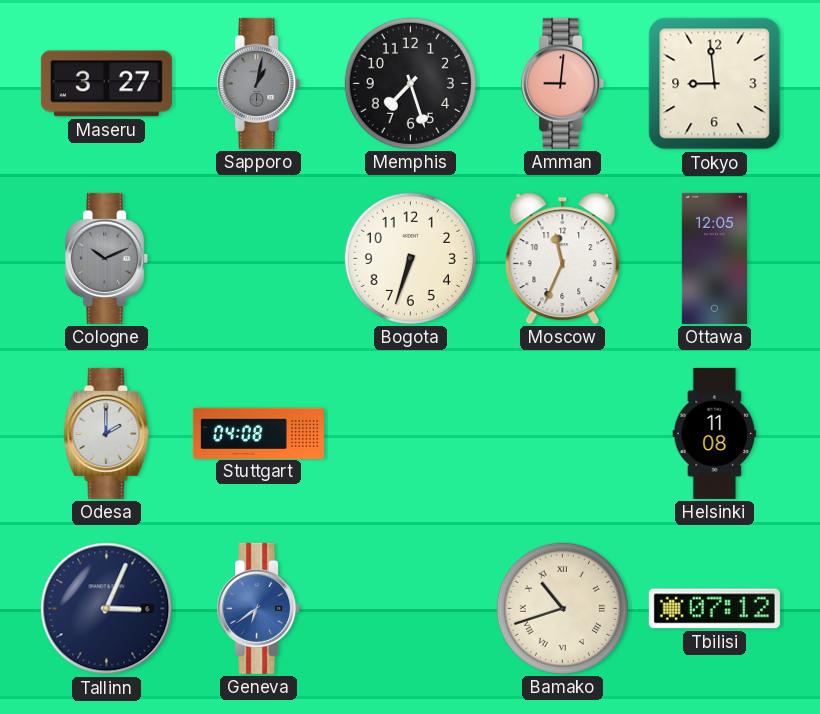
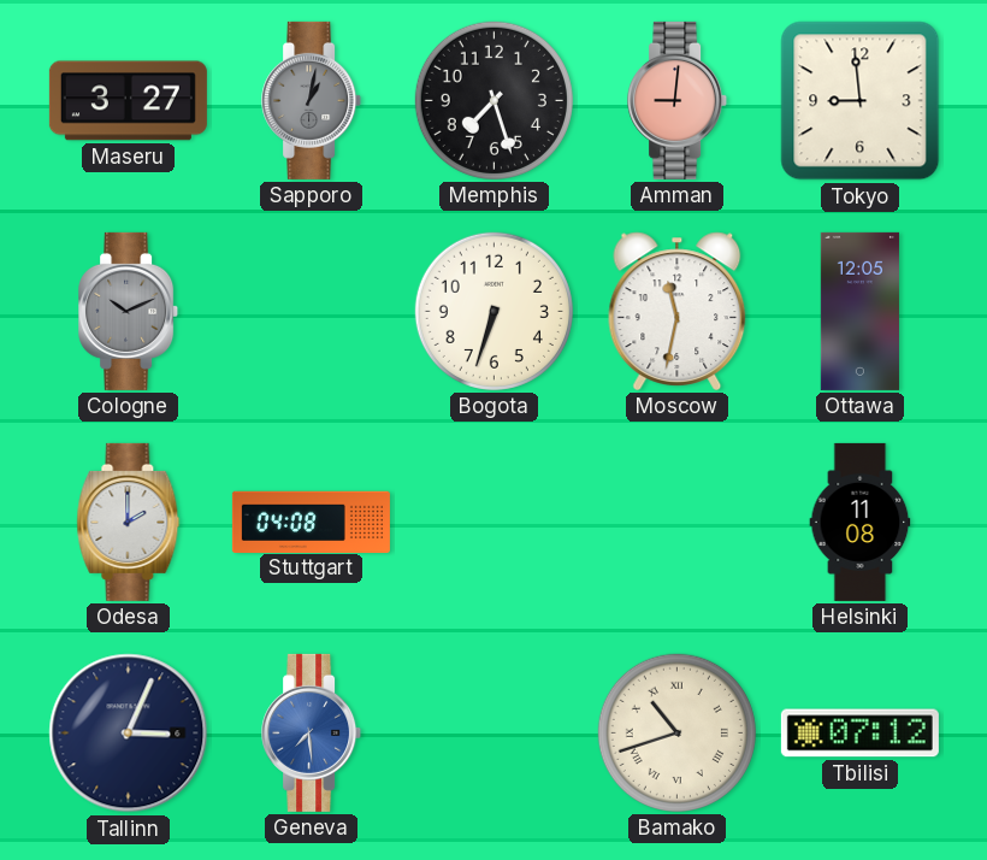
Moscow: 11:34 -> 11:32 (678, 311)
Geneva: 6:39 -> 7:29 (312, 732)
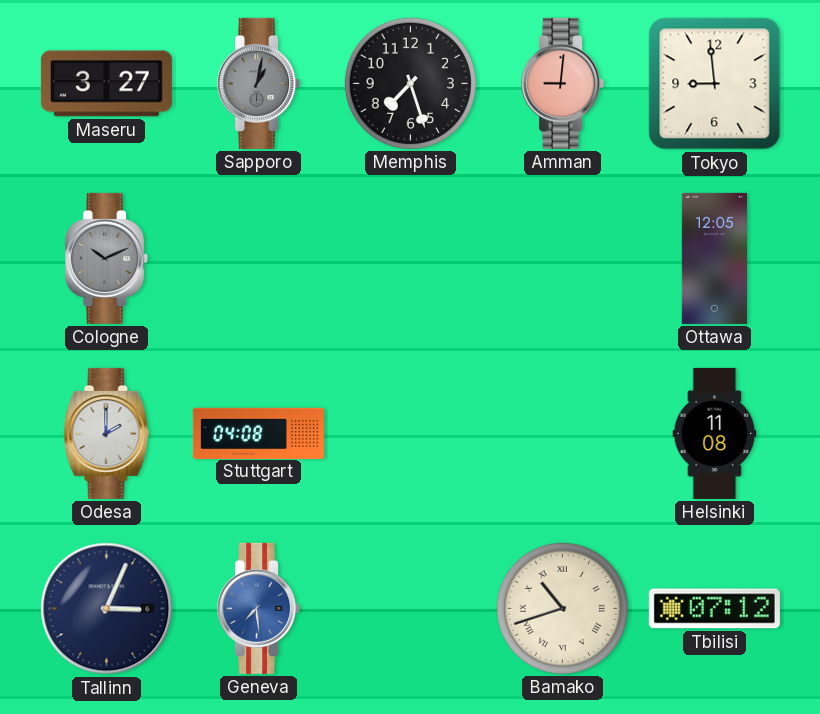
Bogota: 6:33 -> none (493, 311)
Moscow: 11:32 -> none (678, 311)
